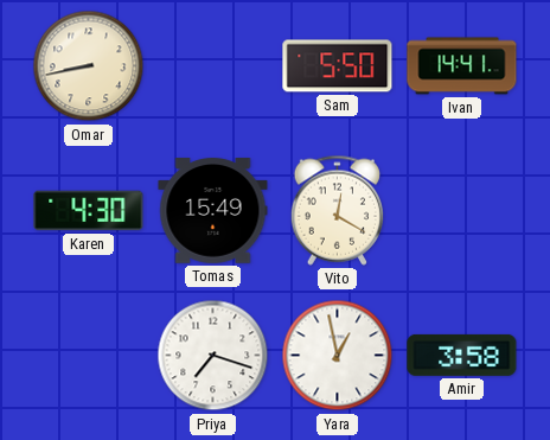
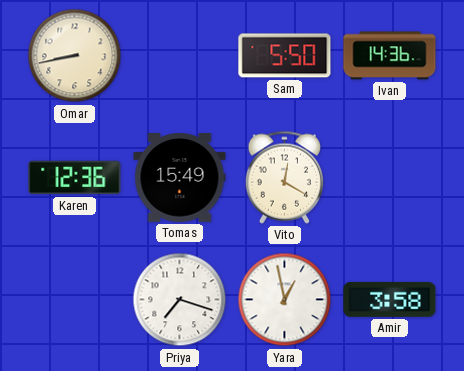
Ivan: 14:41 -> 14:36 (390, 56)
Karen: 4:30 -> 12:36 (75, 178)
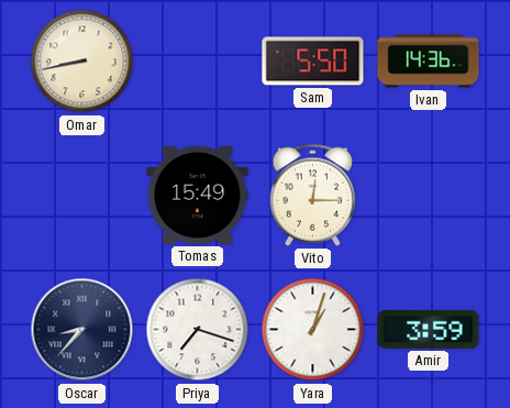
Karen: 12:36 -> none (75, 178)
Vito: 12:20 -> 12:15 (312, 195)
Oscar: none -> 8:37 (82, 330)
Yara: 12:58 -> 1:03 (313, 330)
Amir: 3:58 -> 3:59 (429, 329)
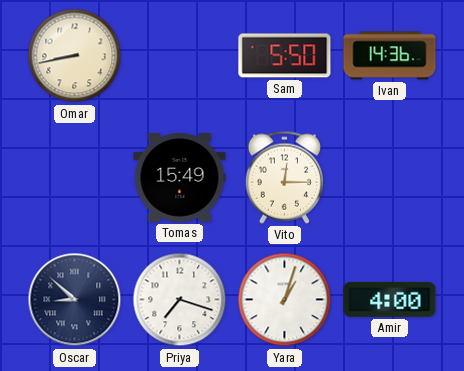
Oscar: 8:37 -> 8:52 (75, 300)
Amir: 3:59 -> 4:00 (390, 299)
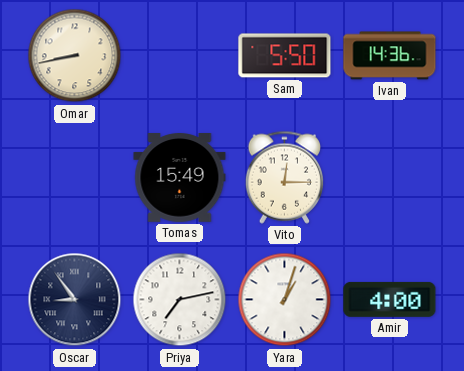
Oscar: 8:52 -> 8:54 (75, 300)
Priya: 7:18 -> 7:13 (180, 300)
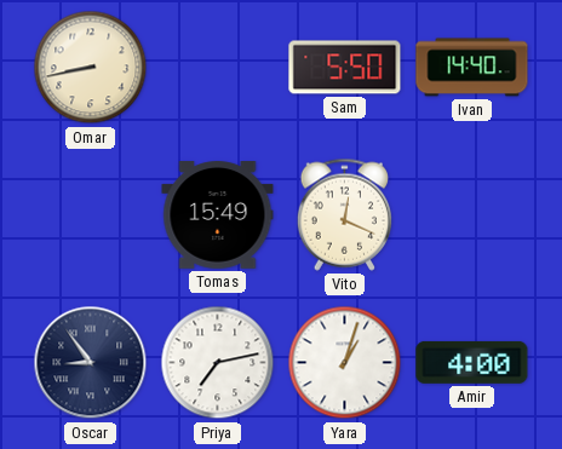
Ivan: 14:36 -> 14:40 (472, 68)
Vito: 12:15 -> 12:19 (344, 214)
